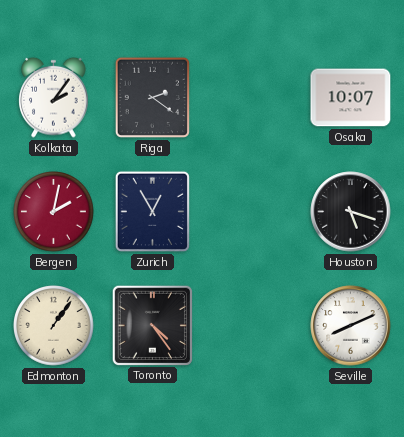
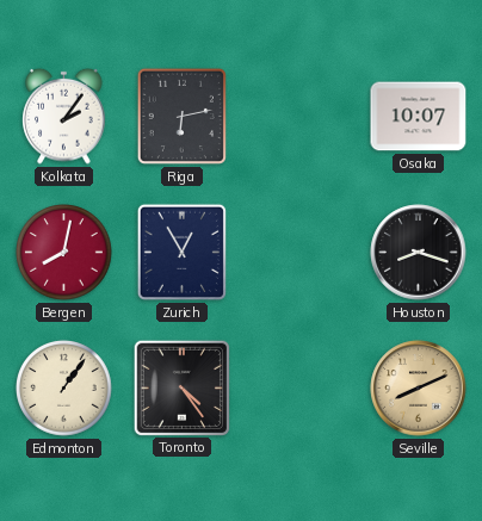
Riga: 2:21 -> 6:13 (181, 116)
Bergen: 2:02 -> 8:02 (64, 253)
Houston: 5:18 -> 8:18 (419, 253)
Seville dial: white -> champagne (419, 389)
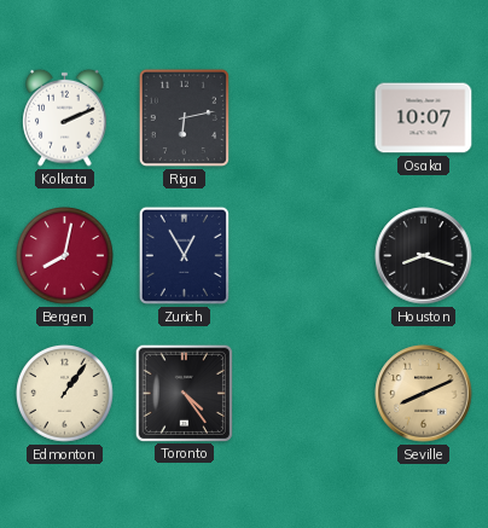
Kolkata: 2:06 -> 2:11 (65, 117)
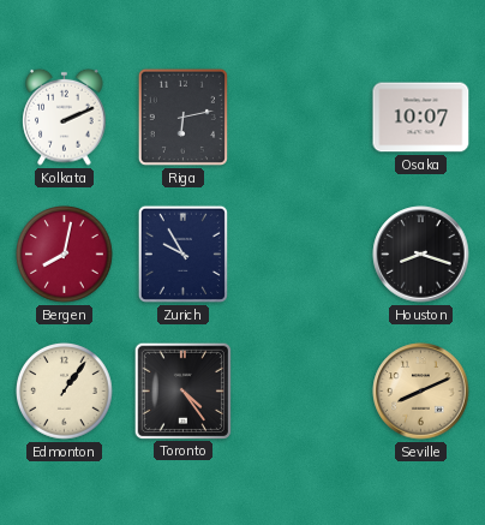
Zurich: 12:55 -> 9:55 (182, 253)
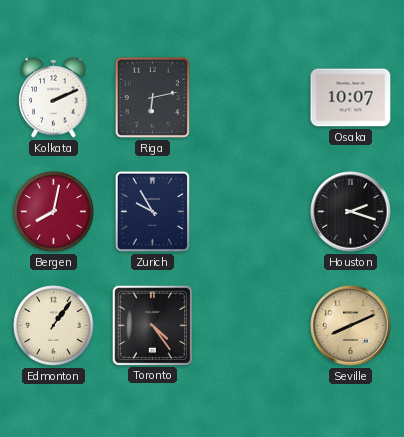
Houston: 8:18 -> 2:18 (351, 212)
